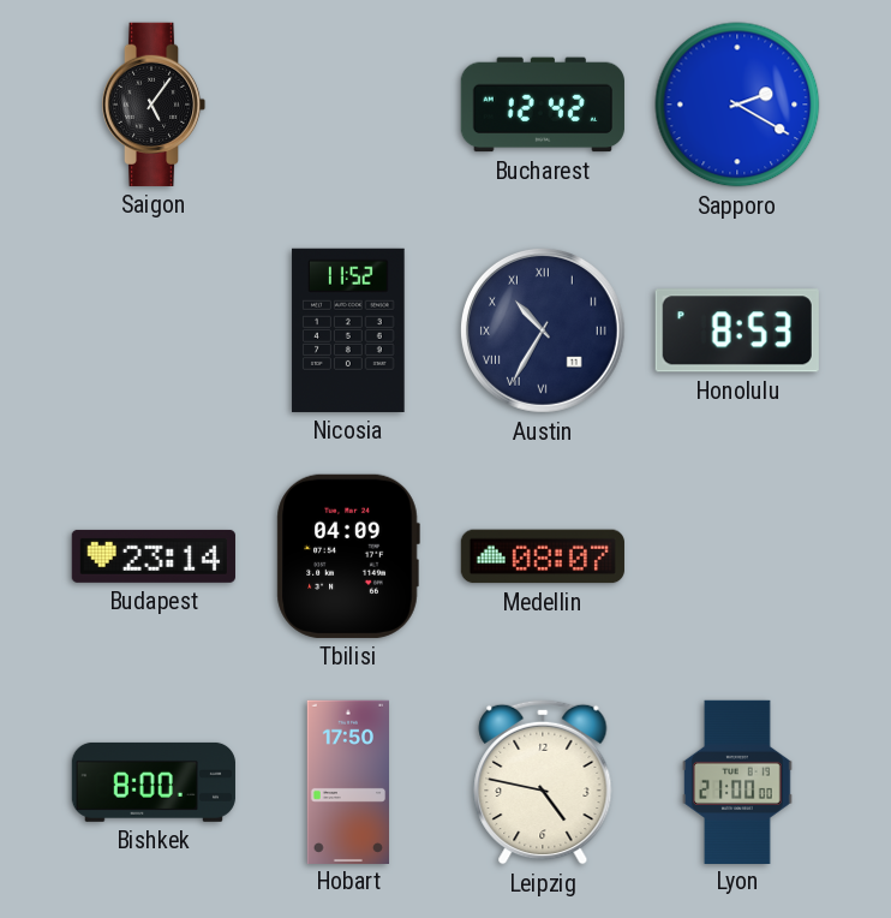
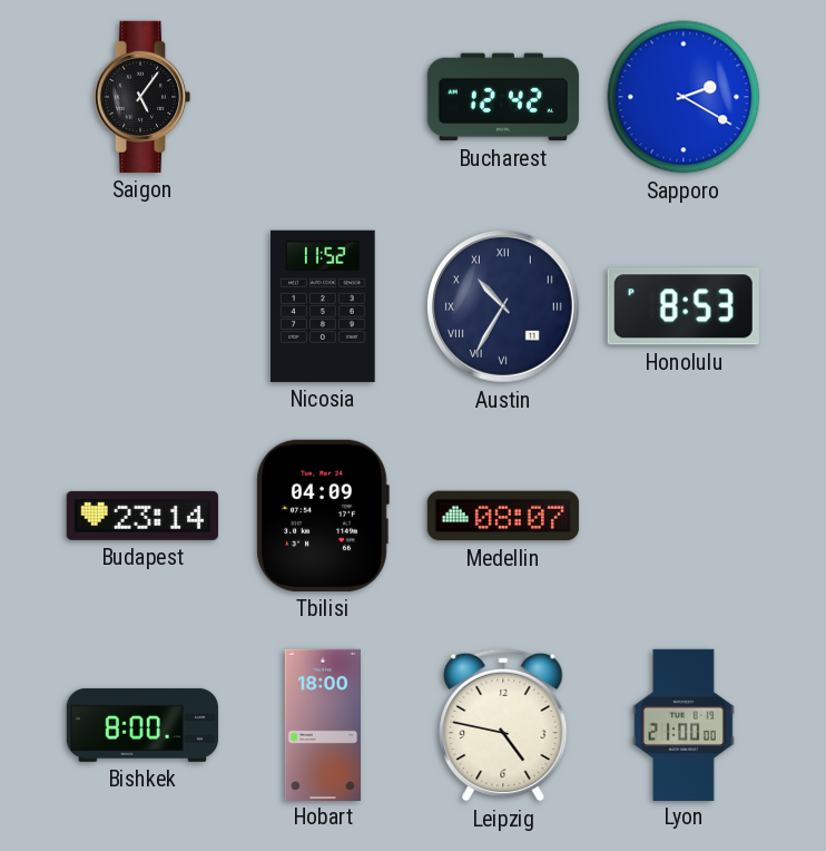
Hobart: 17:50 -> 18:00 (322, 724)
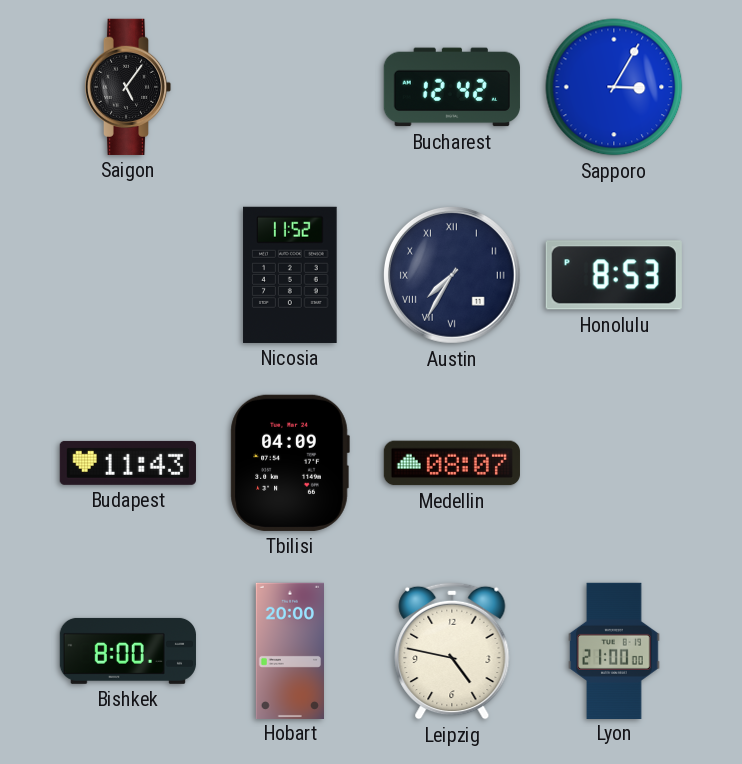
Sapporo: 2:20 -> 3:05 (614, 87)
Austin: 10:35 -> 7:35 (452, 275)
Budapest: 23:14 -> 11:43 (128, 463)
Hobart: 18:00 -> 20:00 (289, 650)
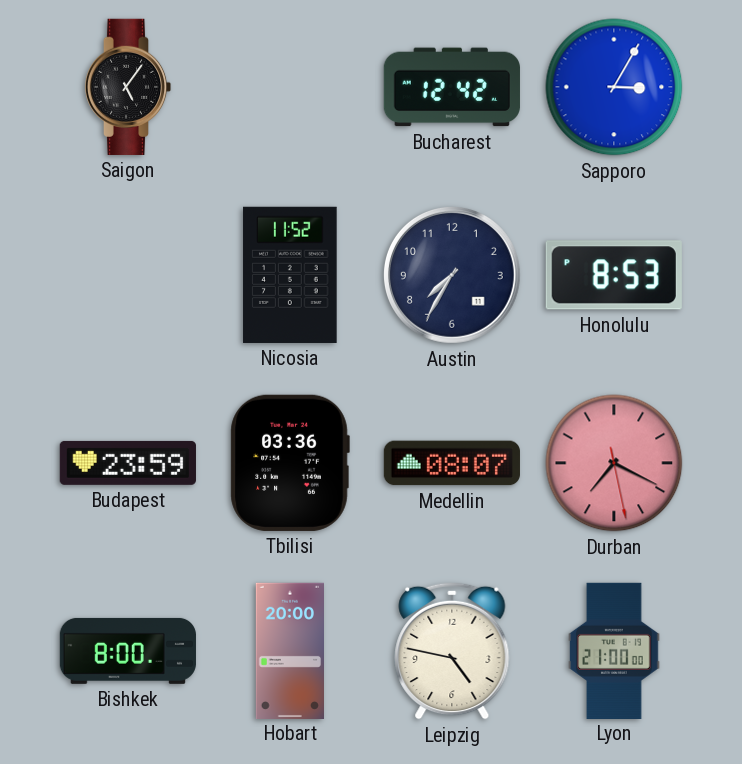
Austin numerals: Roman -> Arabic (452, 275)
Budapest: 11:43 -> 23:59 (128, 463)
Tbilisi: 04:09 -> 03:36 (290, 463)
Durban: none -> 7:19 (614, 463)
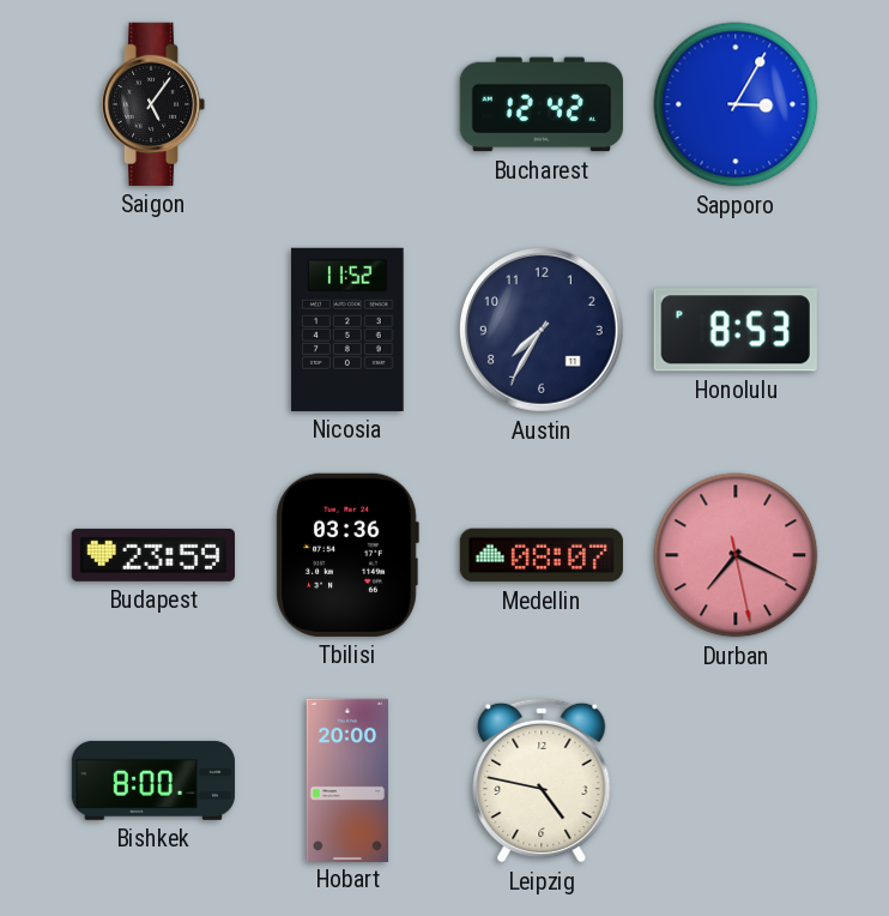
Lyon: 21:00 -> none (614, 650)
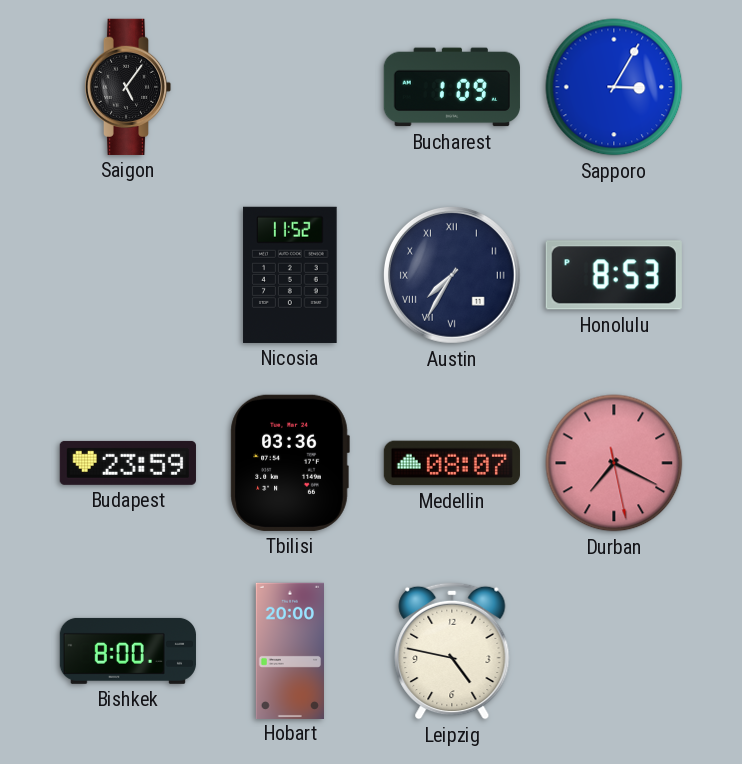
Bucharest: 12:42 -> 1:09 (452, 87)
Austin numerals: Arabic -> Roman (452, 275)
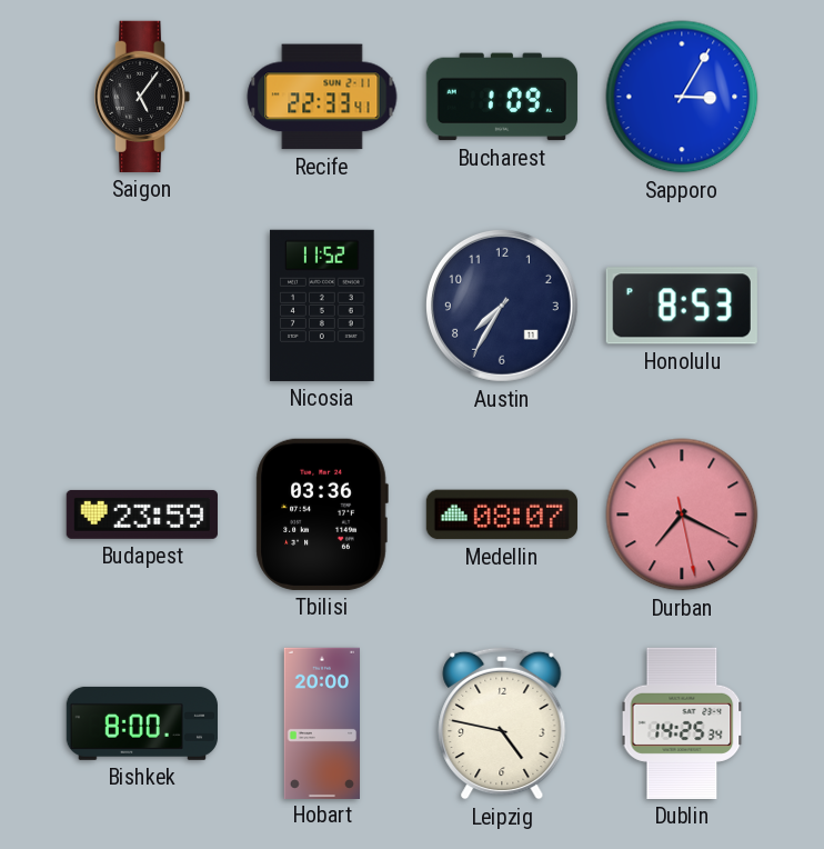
Recife: none -> 22:33 (322, 97)
Austin numerals: Roman -> Arabic (502, 306)
Dublin: none -> 14:25 (682, 723)
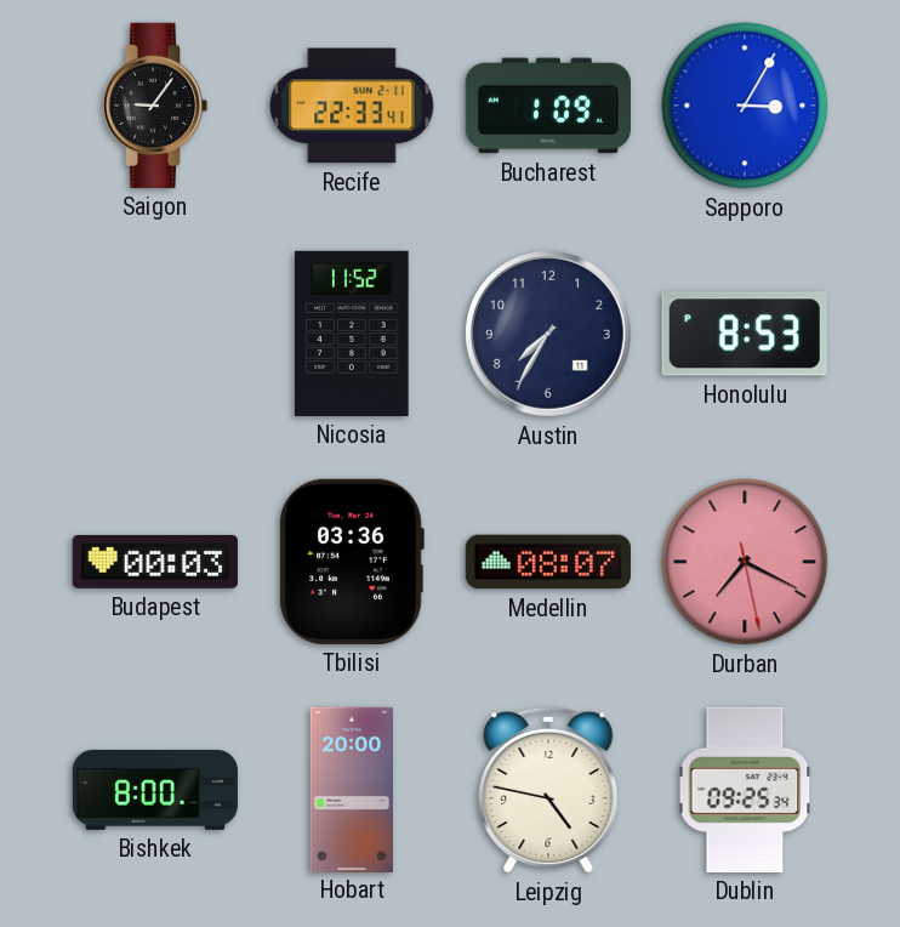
Saigon: 5:06 -> 9:06 (155, 106)
Budapest: 23:59 -> 00:03 (155, 562)
Dublin: 14:25 -> 09:25 (745, 790)
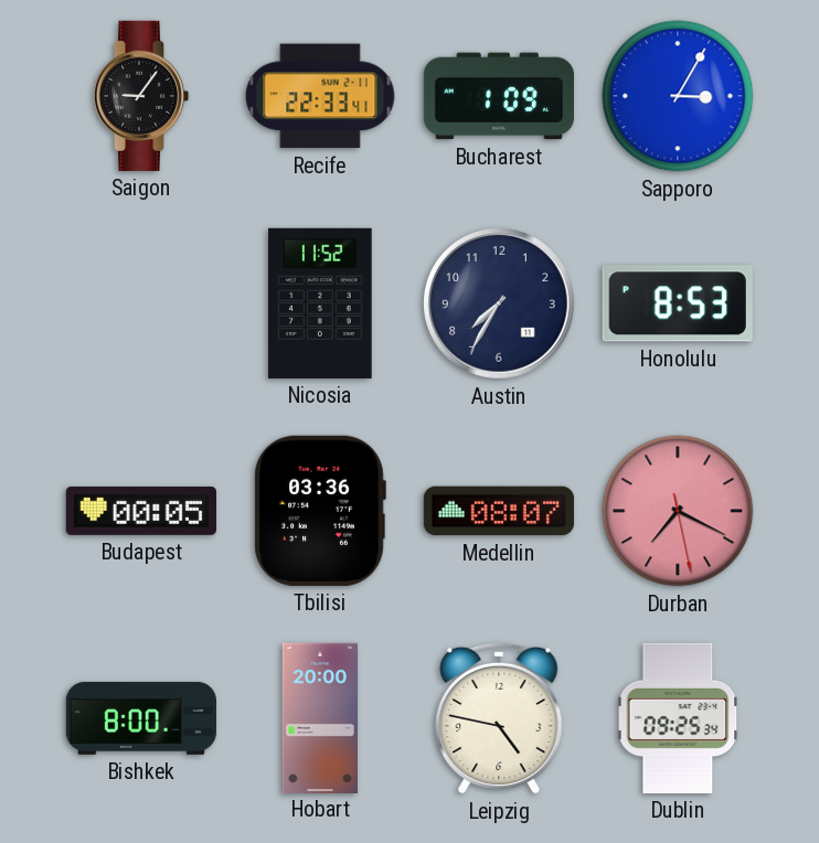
Budapest: 00:03 -> 00:05 (141, 511)
